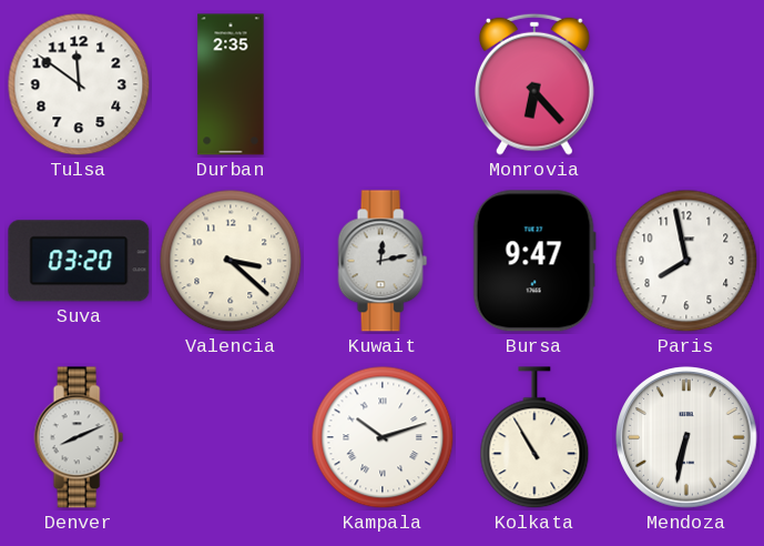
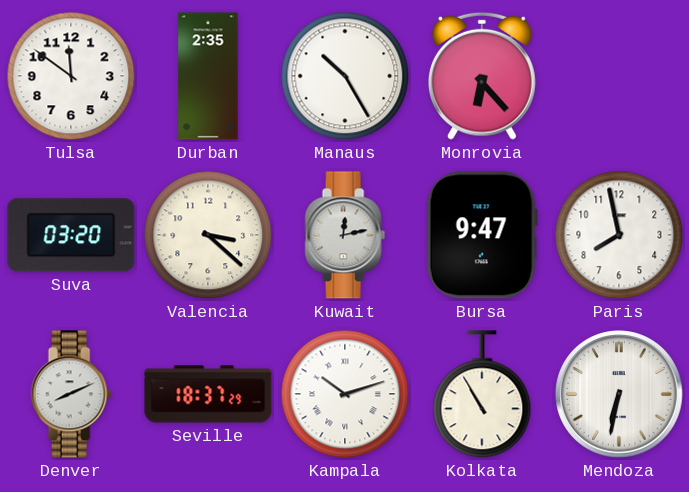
Manaus: none -> 10:25 (345, 76)
Seville: none -> 18:37 (208, 394)
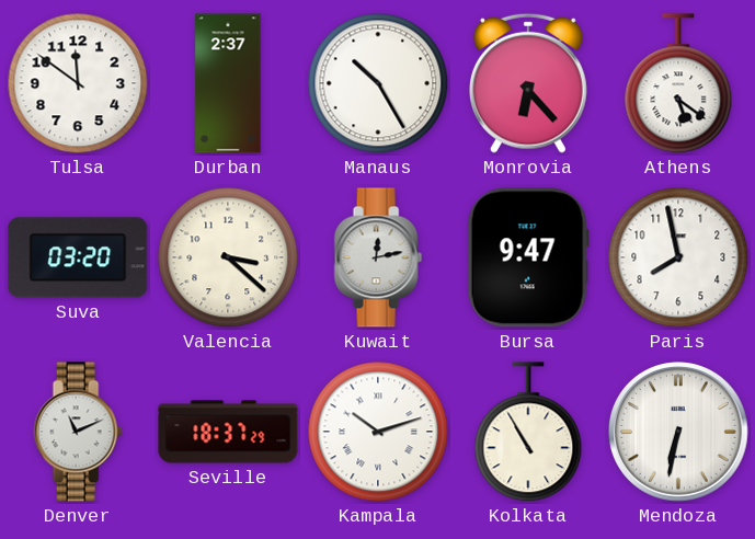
Durban: 2:35 -> 2:37 (228, 83)
Athens: none -> 5:21 (678, 84)
Denver: 8:11 -> 11:11 (78, 432)
